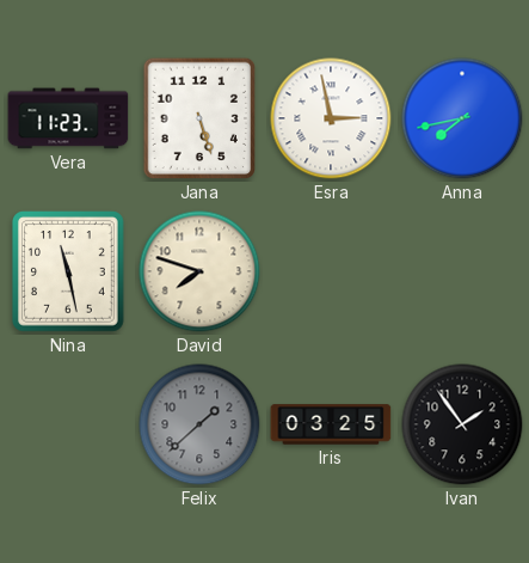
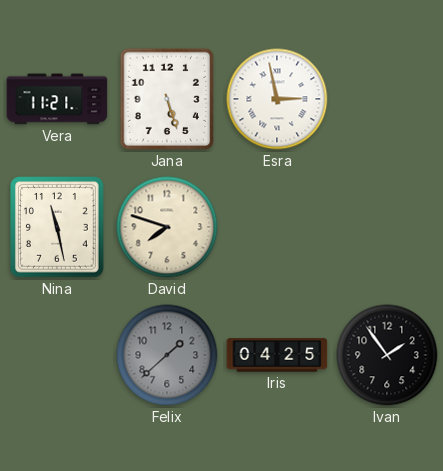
Vera: 11:23 -> 11:21 (57, 99)
Anna: 7:43 -> none (462, 118)
Iris: 03:25 -> 04:25 (277, 355)
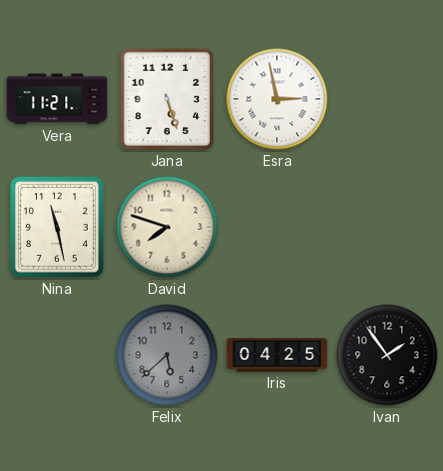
Felix: 1:38 -> 5:38 (167, 355)
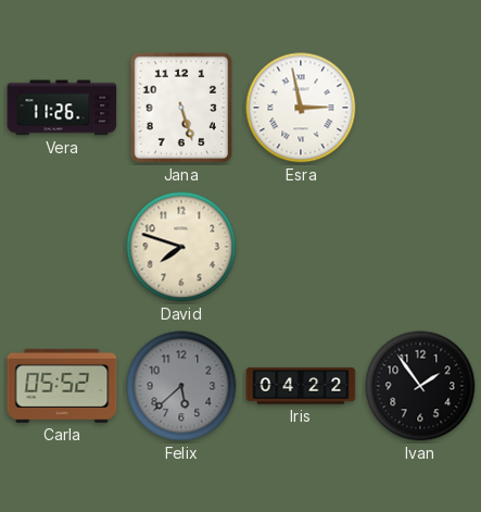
Vera: 11:21 -> 11:26 (62, 108)
Nina: 11:28 -> none (57, 228)
Carla: none -> 05:52 (62, 386)
Iris: 04:25 -> 04:22 (301, 386)
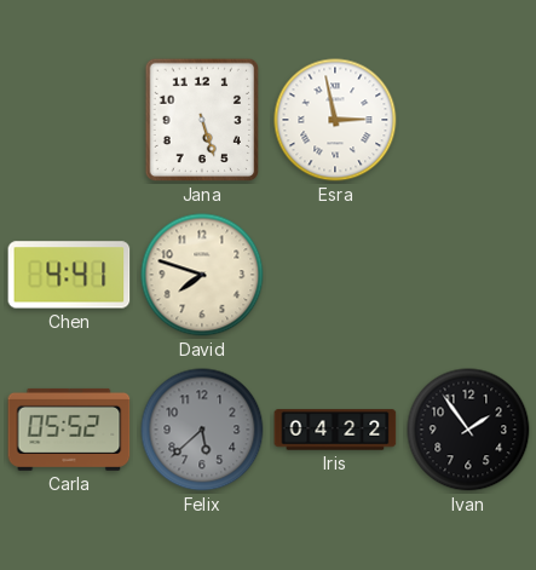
Vera: 11:26 -> none (62, 108)
Chen: none -> 4:41 (69, 275)
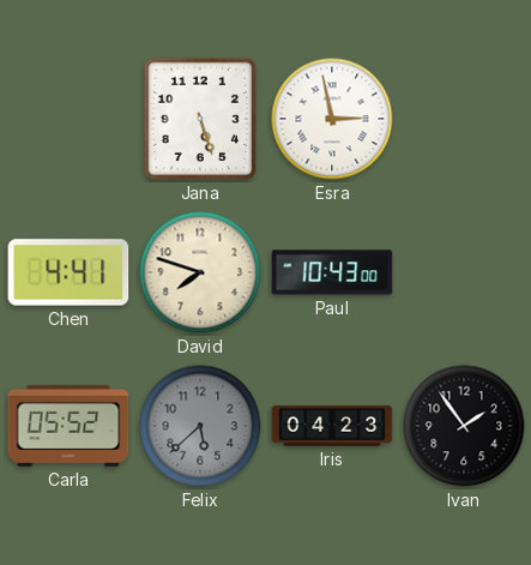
Paul: none -> 10:43 (332, 272)
Iris: 04:22 -> 04:23 (332, 426)
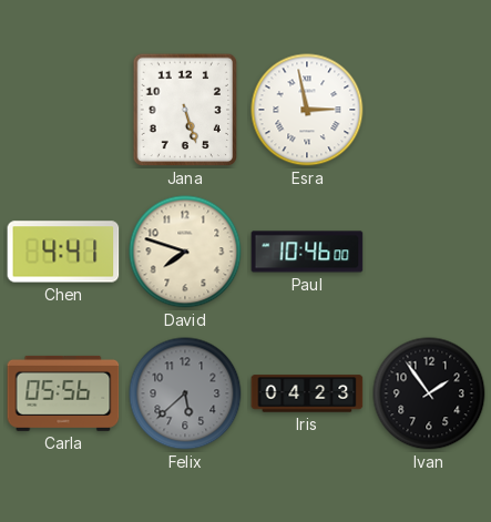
Paul: 10:43 -> 10:46 (307, 252)
Carla: 05:52 -> 05:56 (63, 393)
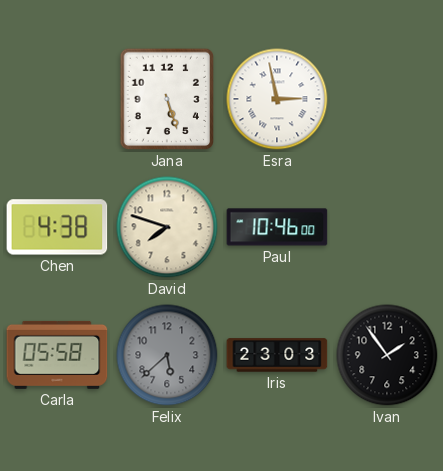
Chen: 4:41 -> 4:38 (57, 227)
Carla: 05:56 -> 05:58 (57, 355)
Iris: 04:23 -> 23:03 (277, 355)
